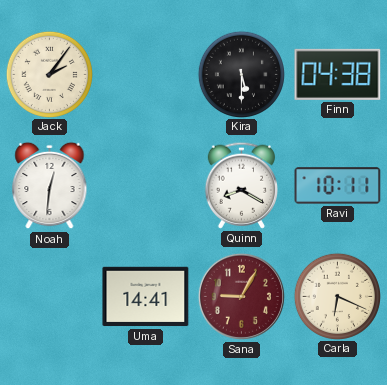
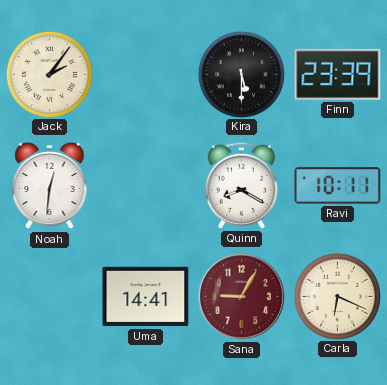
Finn: 04:38 -> 23:39 (338, 74)
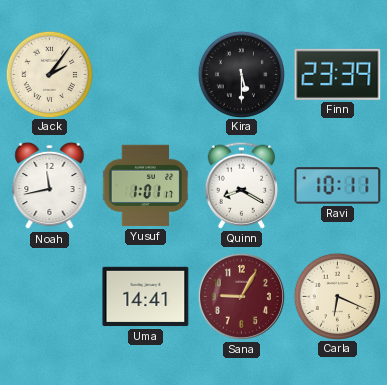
Noah: 12:31 -> 11:43 (50, 186)
Yusuf: none -> 1:01 (146, 186)
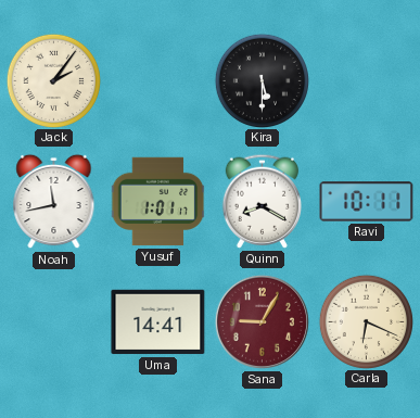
Finn: 23:39 -> none (338, 74)
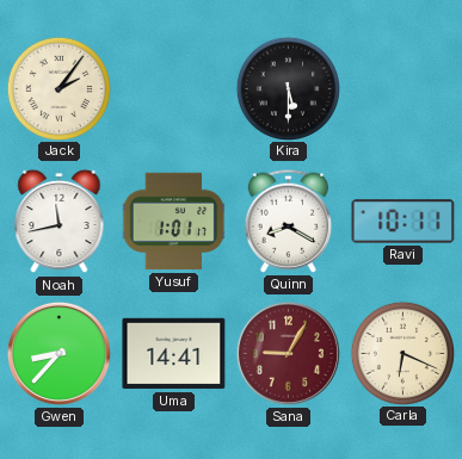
Gwen: none -> 8:37 (58, 353)
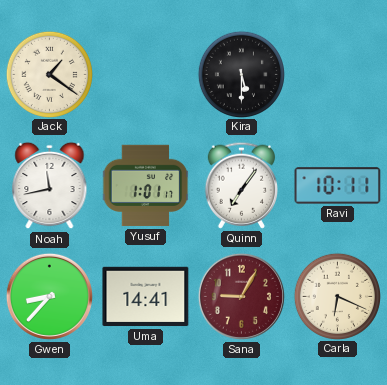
Jack: 2:06 -> 1:21 (49, 74)
Quinn: 8:20 -> 7:06 (241, 185)
